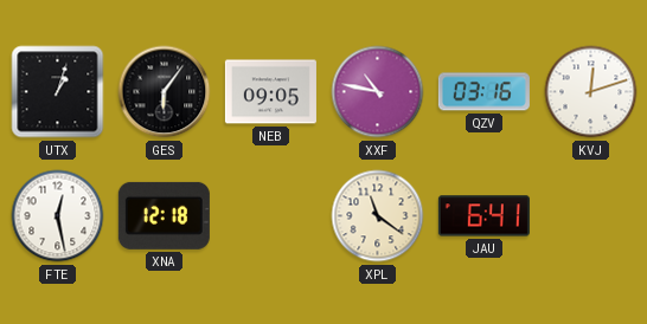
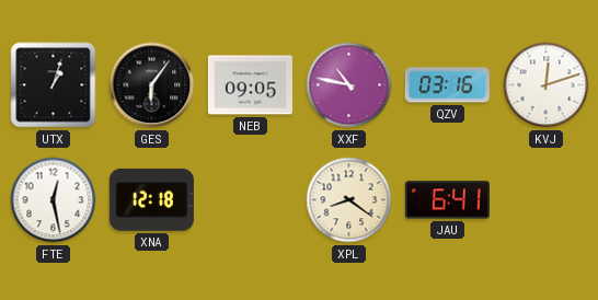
XPL: 11:21 -> 8:21 (349, 200)
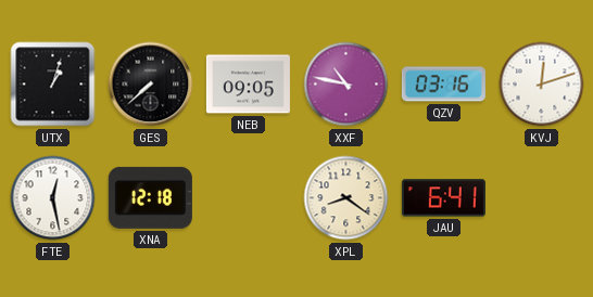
GES: 6:06 -> 7:38 (151, 85)
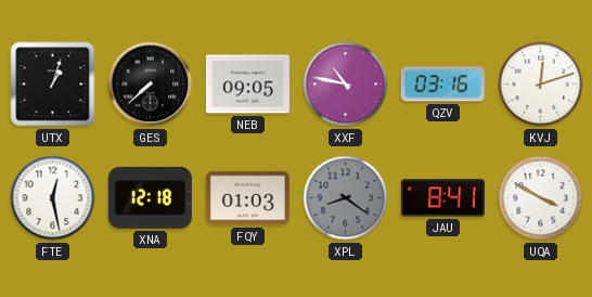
FQY: none -> 01:03 (247, 198)
XPL dial: cream -> grey (346, 198)
JAU: 6:41 -> 8:41 (442, 198)
UQA: none -> 3:50 (541, 198)
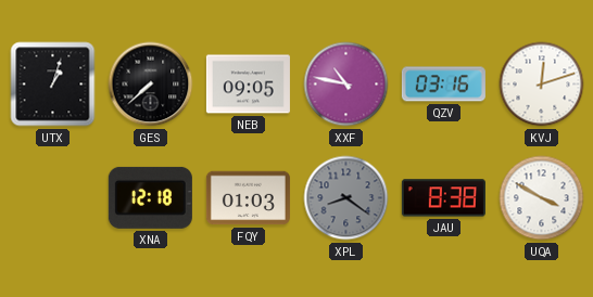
FTE: 12:28 -> none (53, 198)
JAU: 8:41 -> 8:38 (443, 198)
